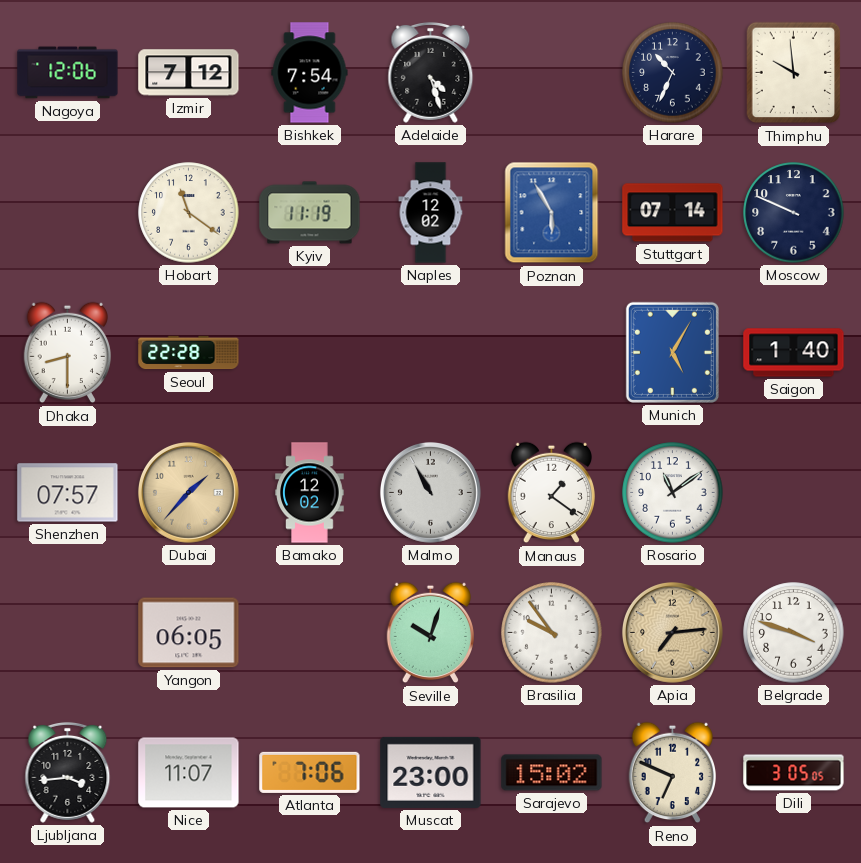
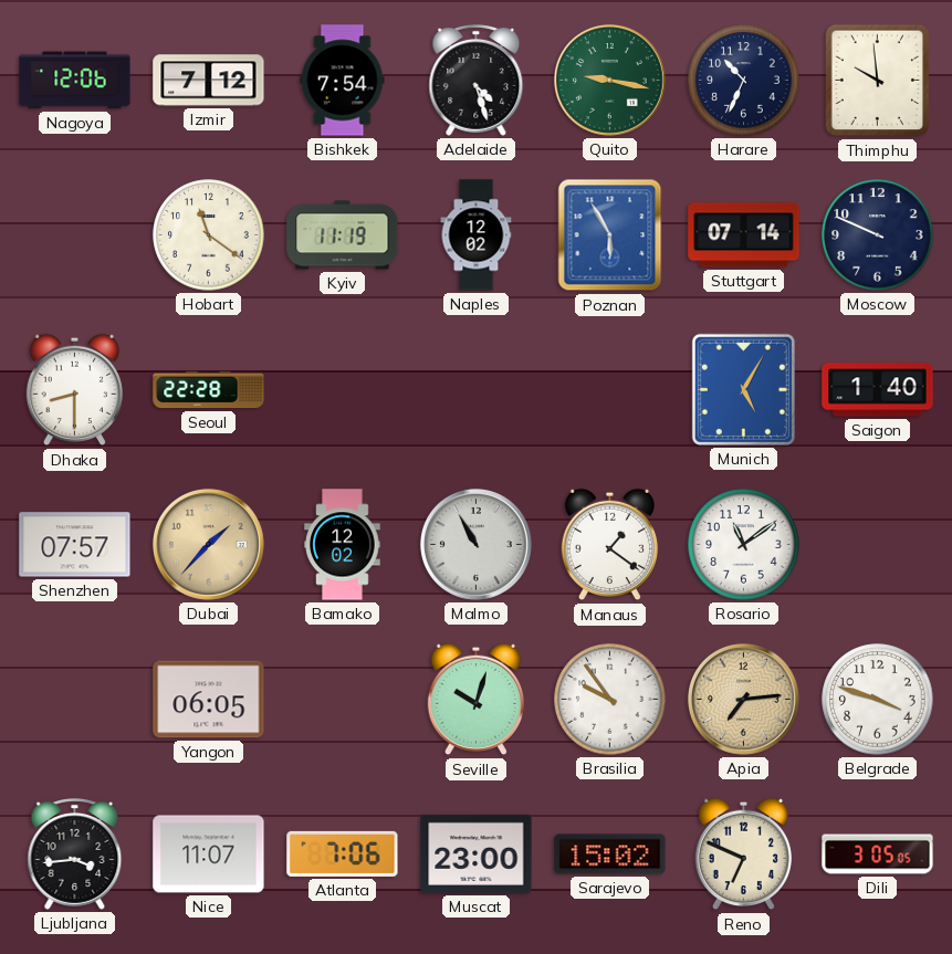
Quito: none -> 9:17 (609, 80)
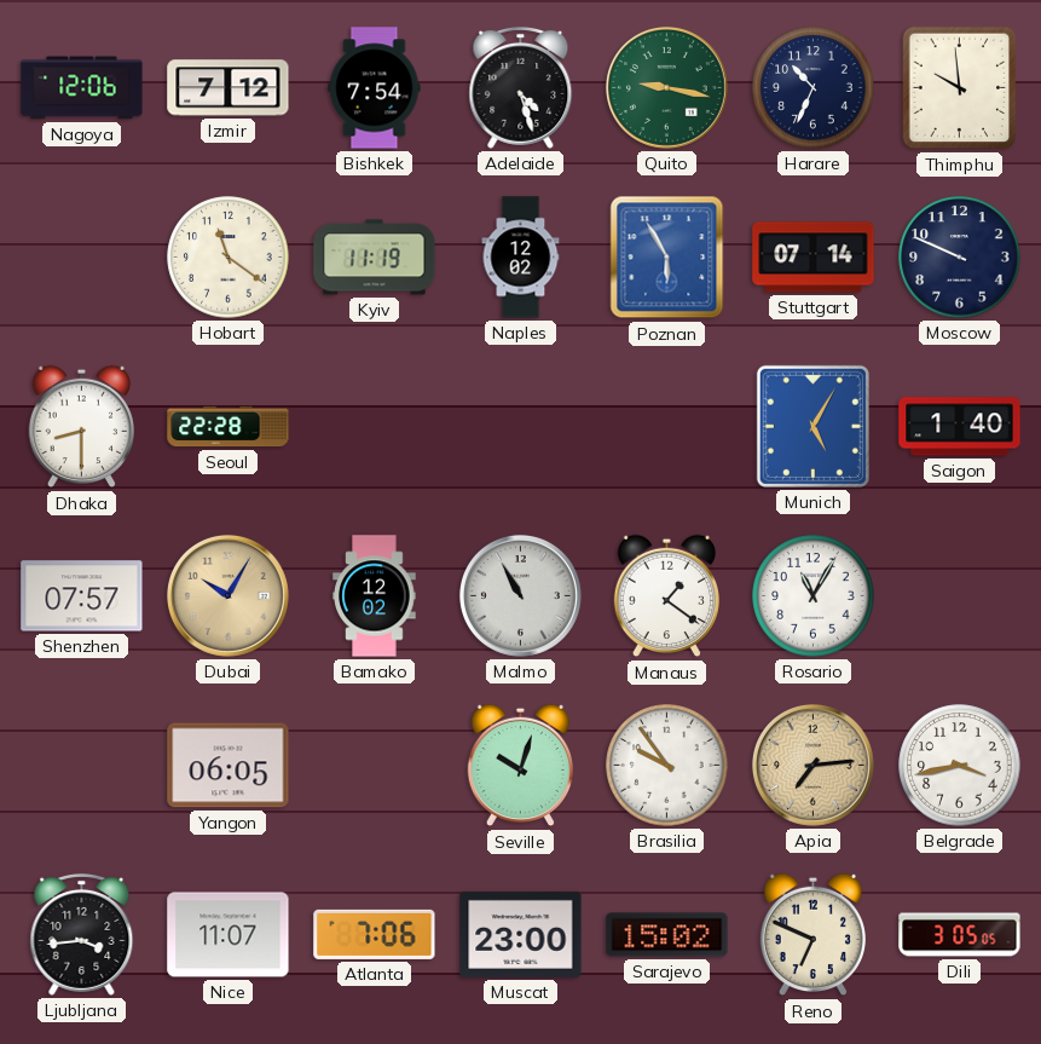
Dubai: 1:37 -> 10:05 (227, 595)
Rosario: 11:09 -> 11:05 (814, 596)
Belgrade: 3:48 -> 3:43 (960, 766)
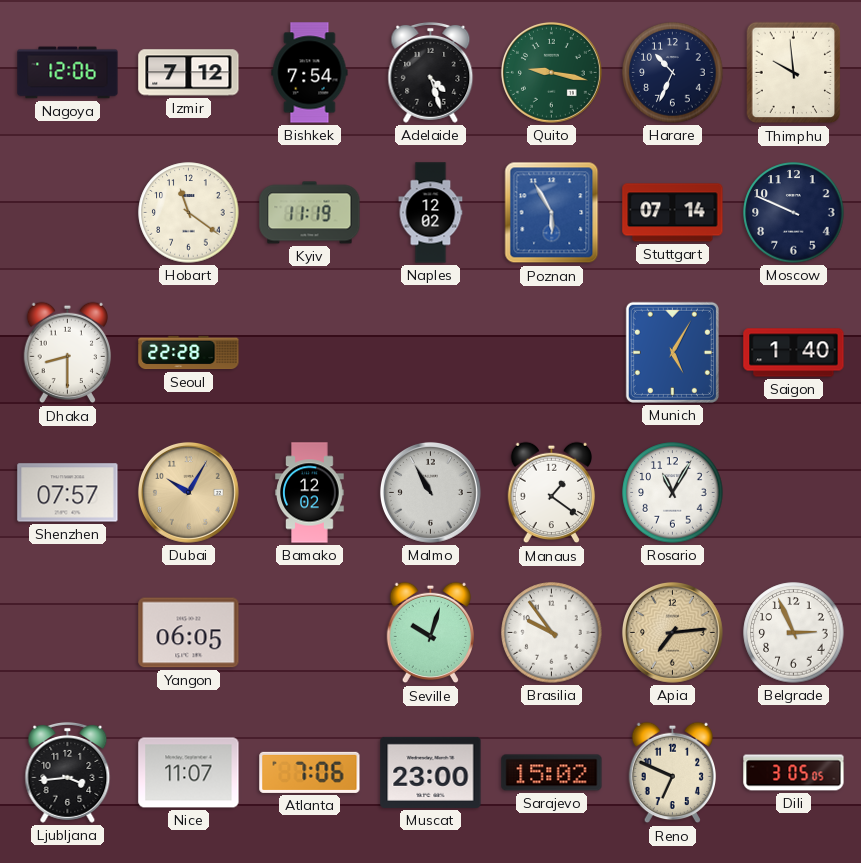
Belgrade: 3:43 -> 2:56 (794, 633)
